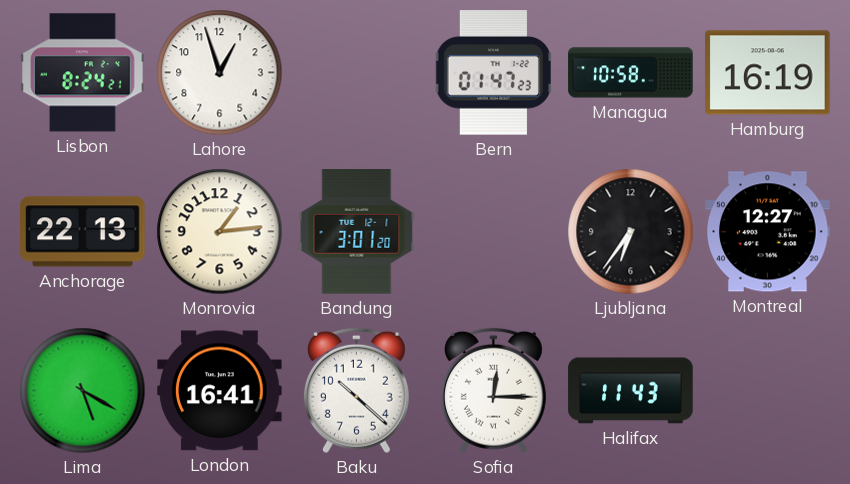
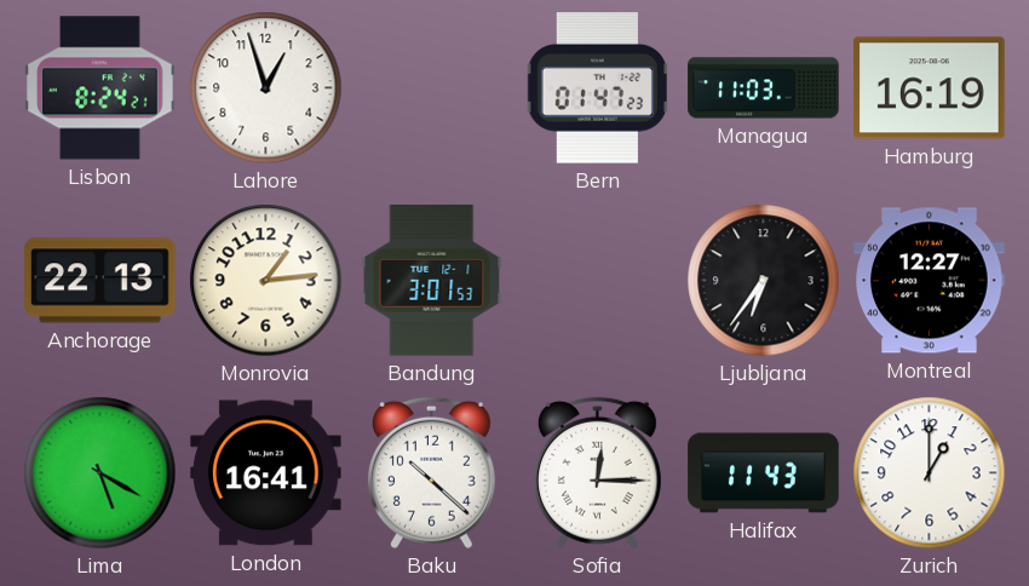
Managua: 10:58 -> 11:03 (764, 88)
Bandung: 3:01:20 -> 3:01:53 (432, 281)
Zurich: none -> 1:00 (930, 473)
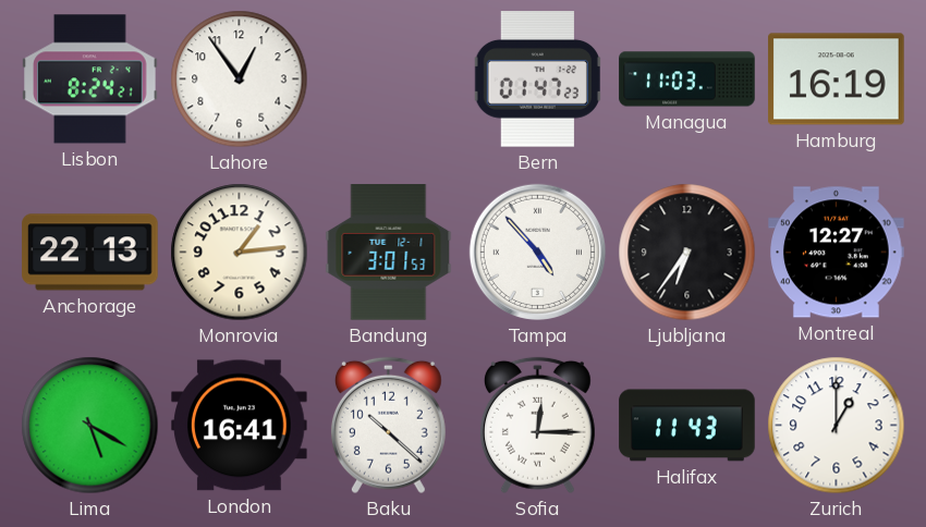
Lahore: 12:57 -> 12:54 (240, 79)
Tampa: none -> 4:53 (537, 252)
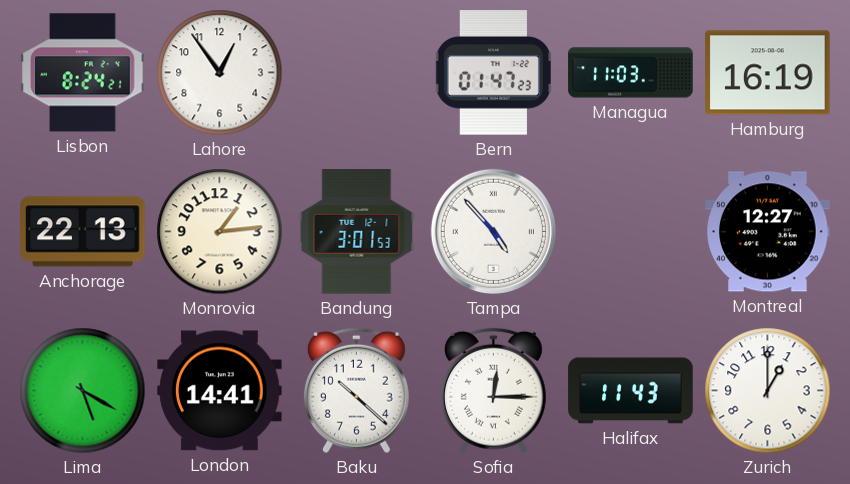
Ljubljana: 6:36 -> none (687, 253)
London: 16:41 -> 14:41 (220, 391)
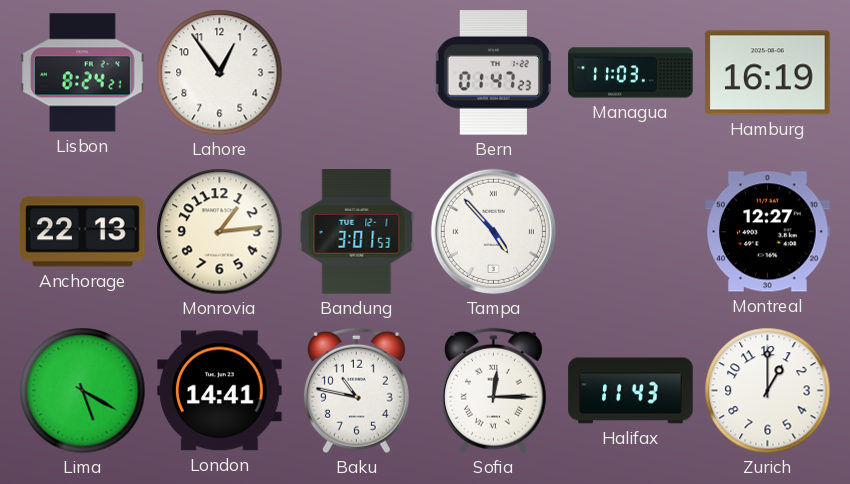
Baku: 10:22 -> 10:47 (356, 391)
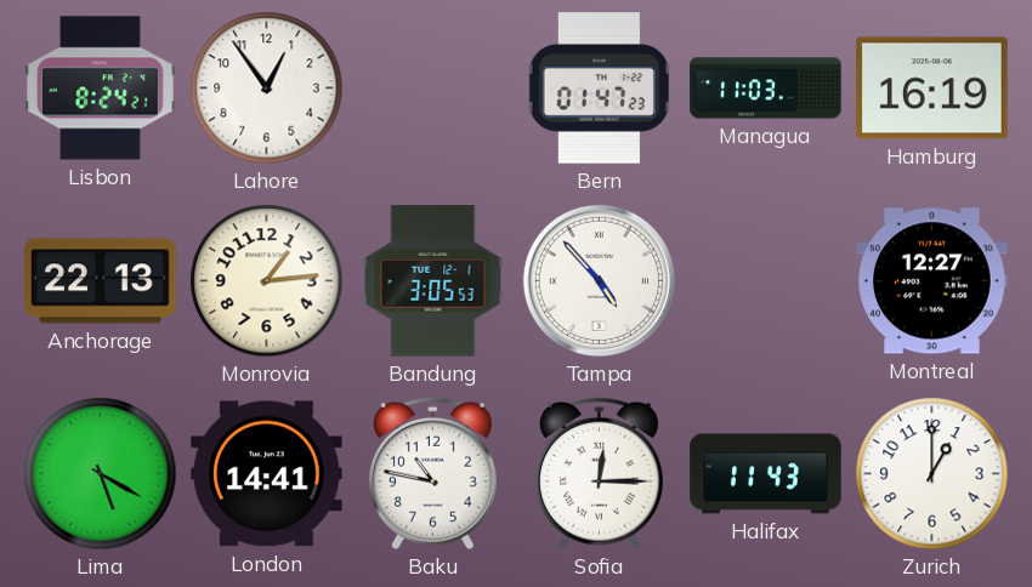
Bandung: 3:01 -> 3:05 (433, 281)
